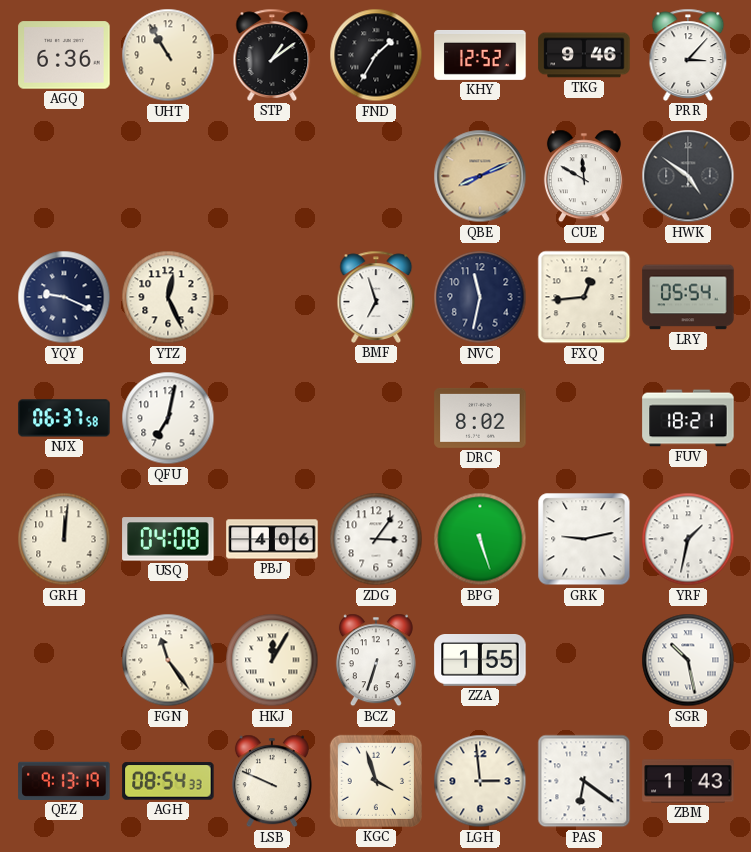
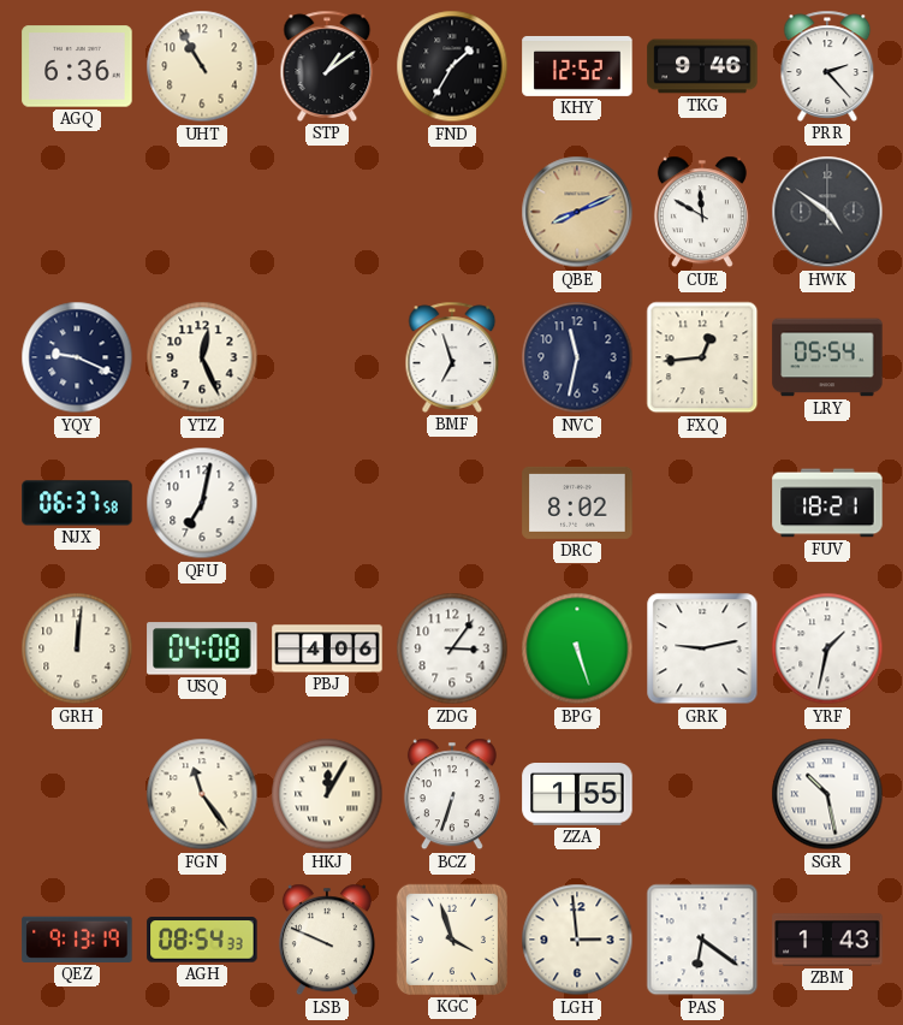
PRR: 3:07 -> 2:23 (827, 66)
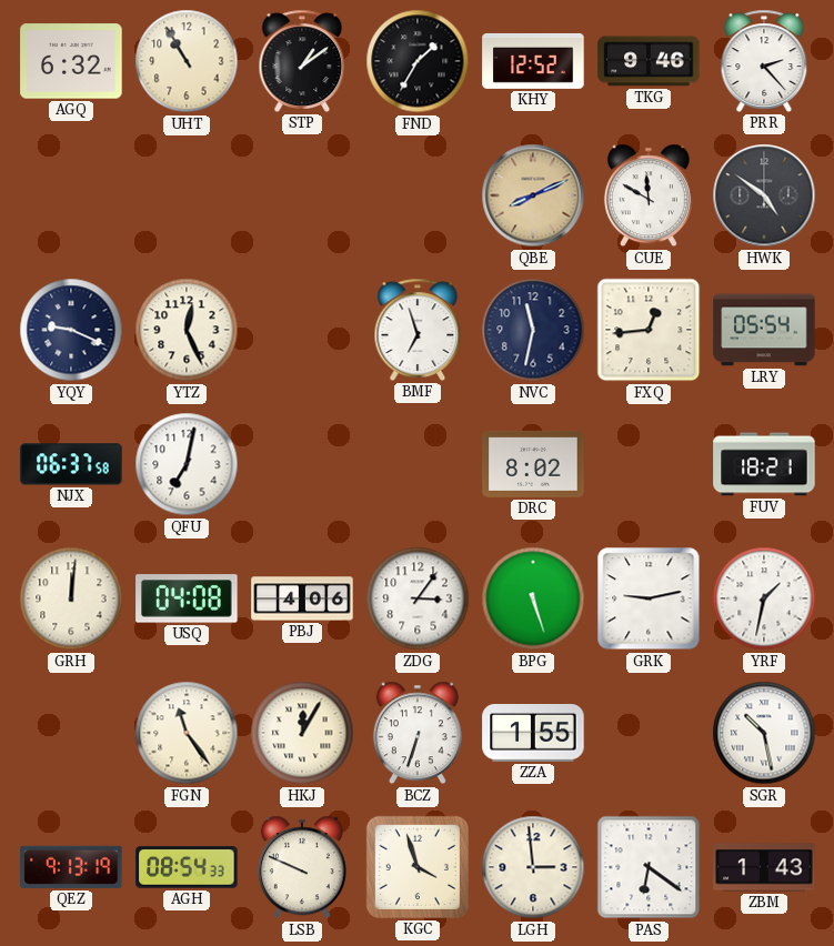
AGQ: 6:36 -> 6:32 (71, 61)
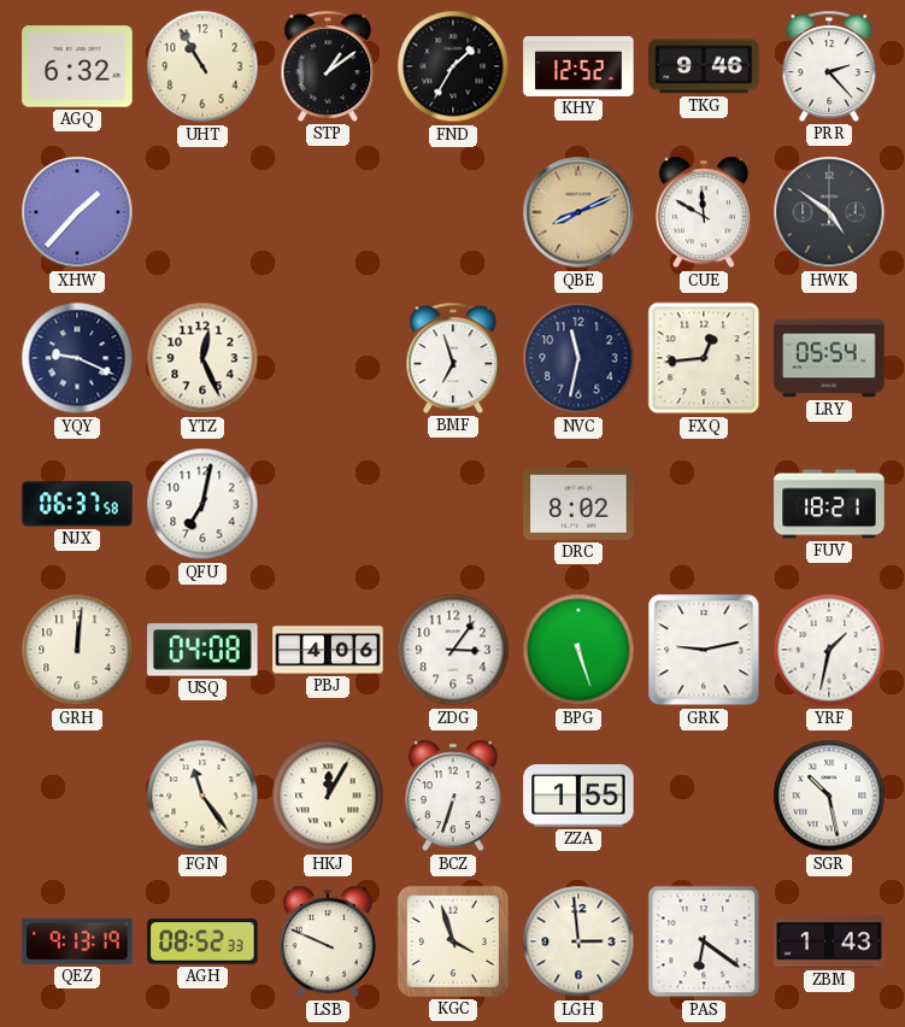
XHW: none -> 1:37 (77, 212)
AGH: 08:54 -> 08:52 (202, 941)
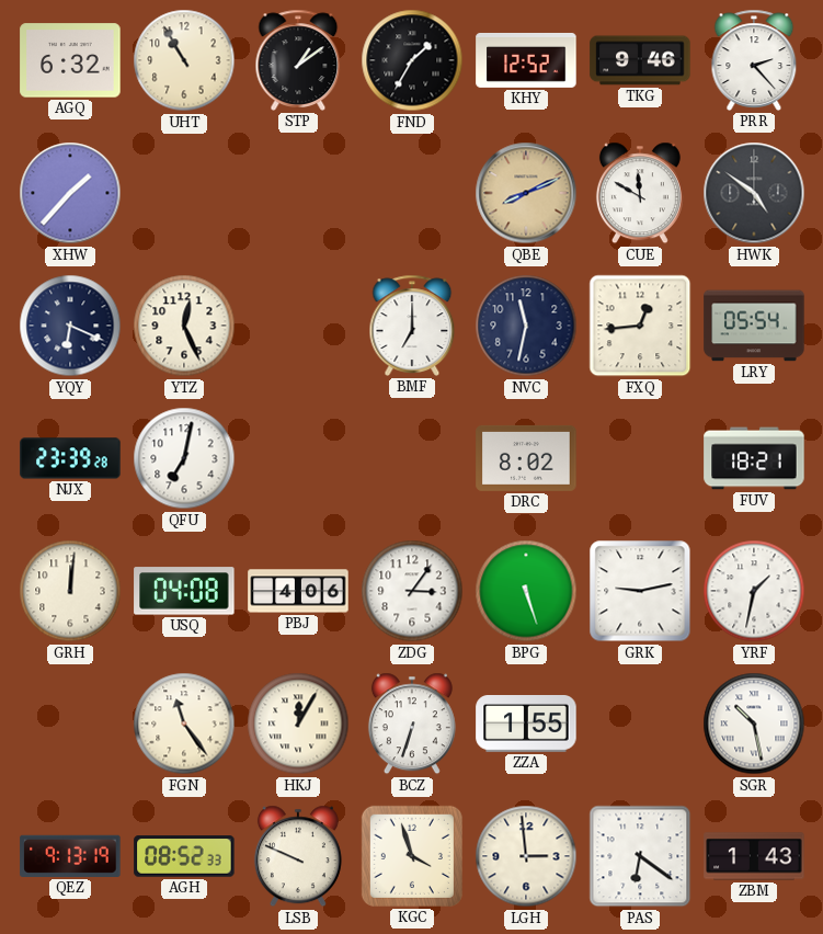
YQY: 9:19 -> 6:19 (70, 326)
BMF: 6:57 -> 7:00 (412, 326)
NJX: 06:37 -> 23:39 (70, 458)
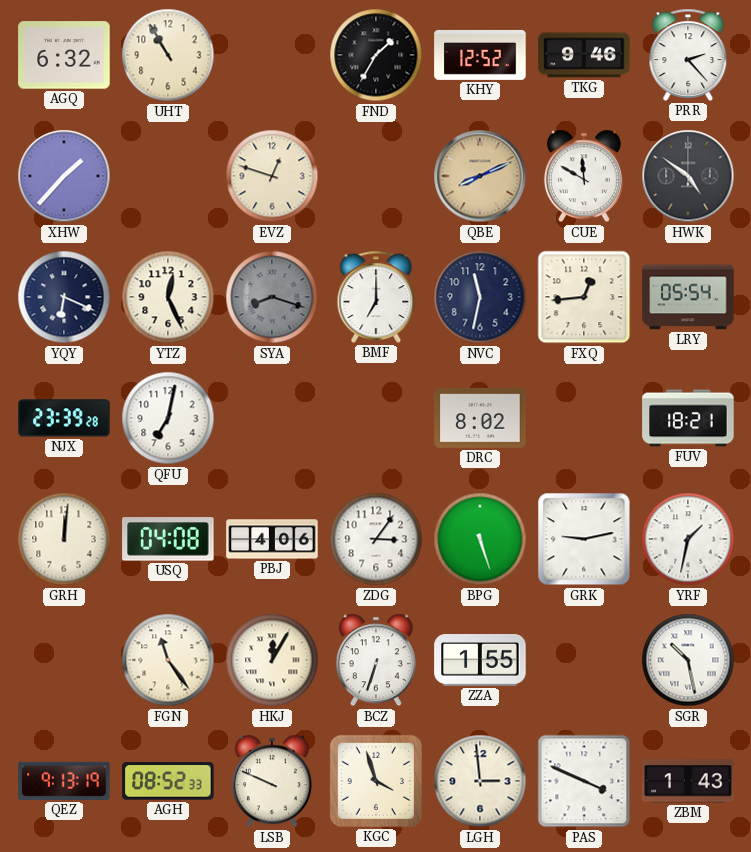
STP: 1:09 -> none (298, 60)
EVZ: none -> 12:48 (272, 176)
SYA: none -> 8:18 (272, 297)
PAS: 6:21 -> 3:49 (584, 781)
